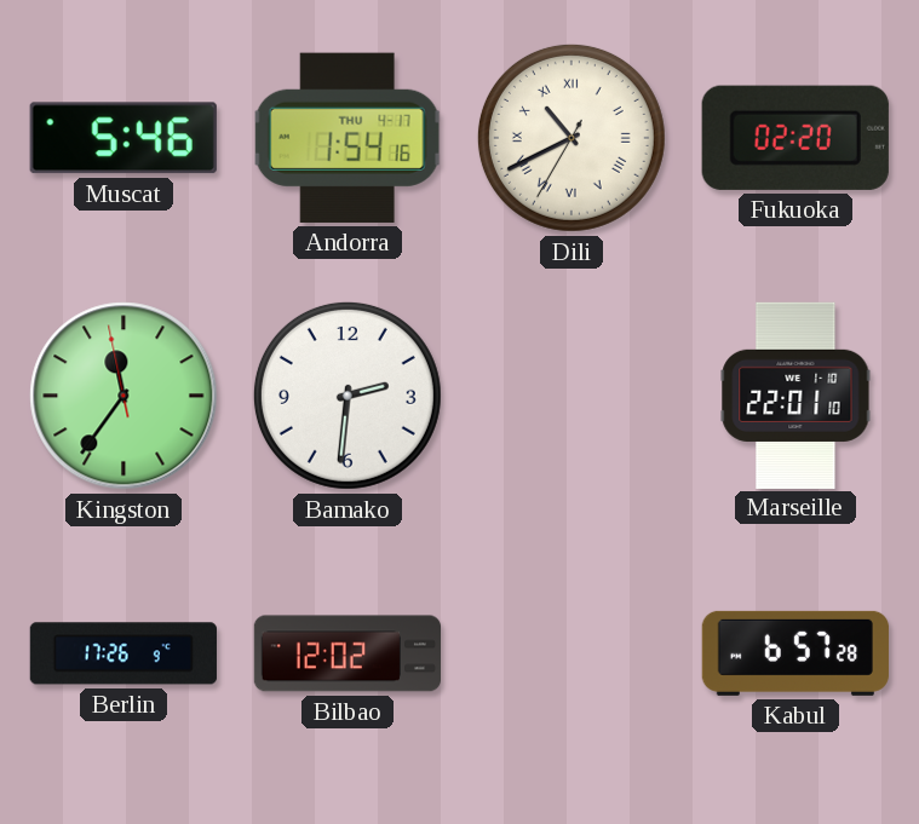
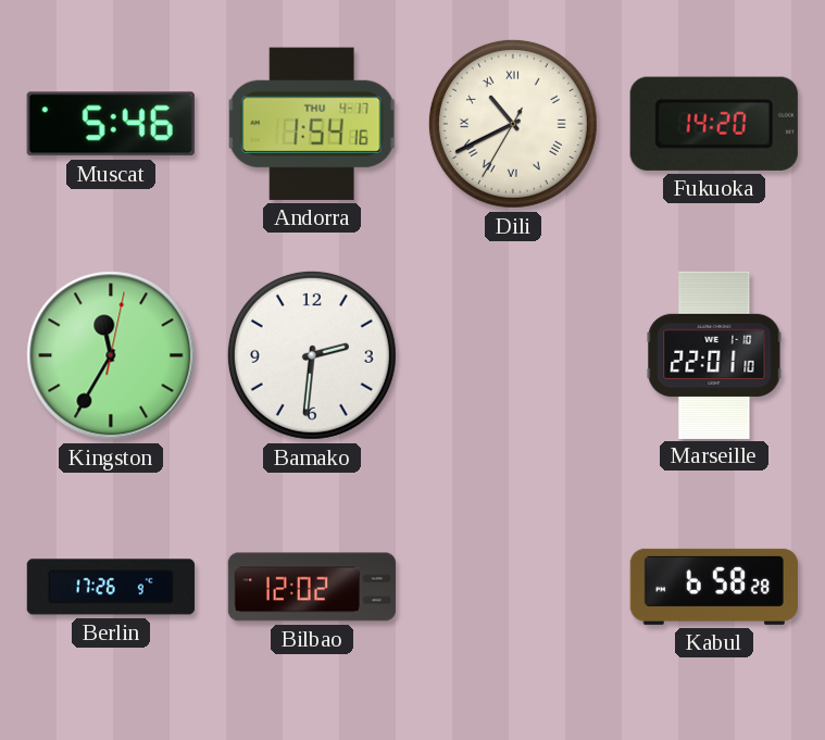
Fukuoka: 02:20 -> 14:20 (714, 124)
Kingston: 11:35:58 -> 11:35:02 (111, 355)
Kabul: 6:57 -> 6:58 (714, 587)
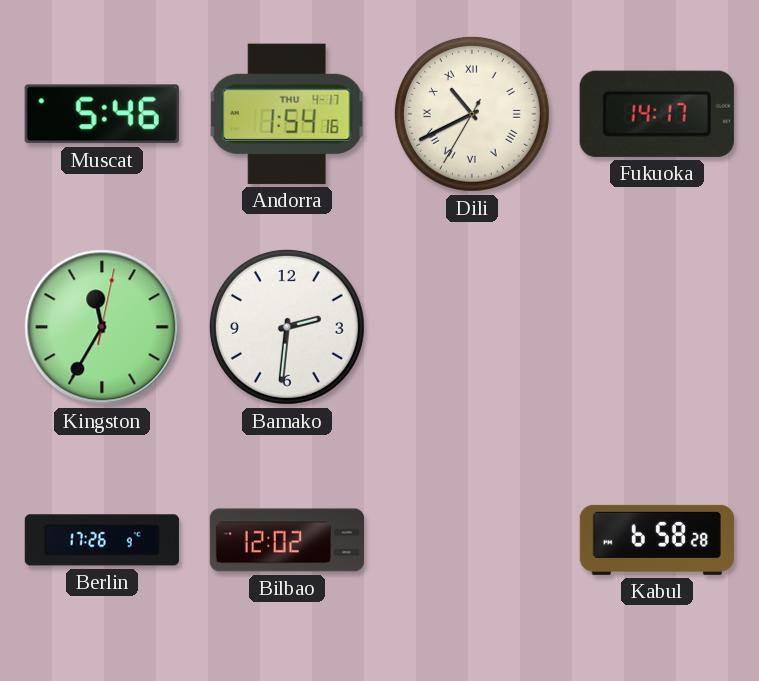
Fukuoka: 14:20 -> 14:17 (657, 114)
Marseille: 22:01 -> none (714, 354)
